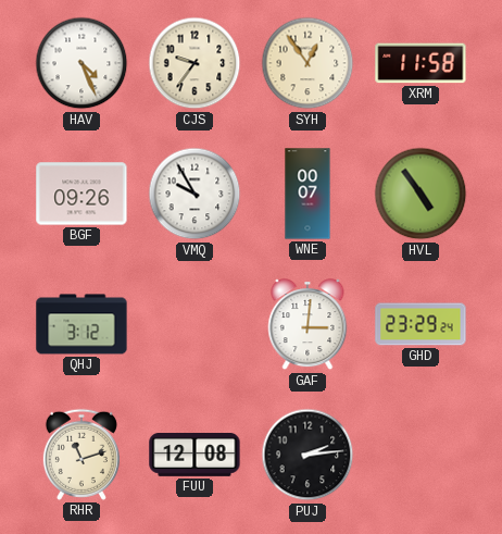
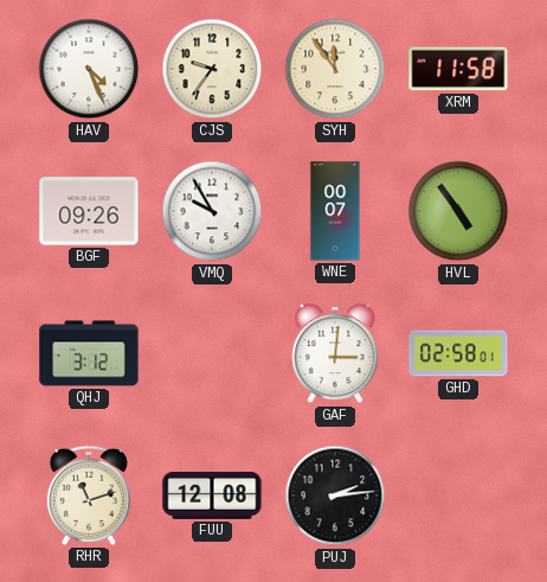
SYH: 12:54 -> 11:54 (335, 69)
GHD: 23:29 -> 02:58 (458, 353)
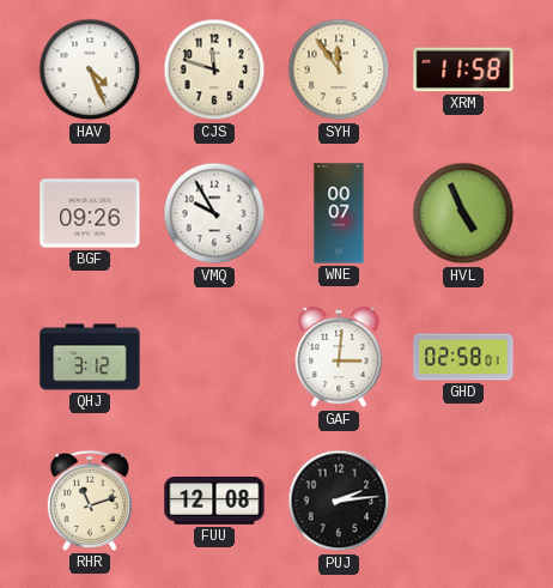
CJS: 9:36 -> 11:48 (214, 69)
HVL: 4:54 -> 4:56 (463, 213)
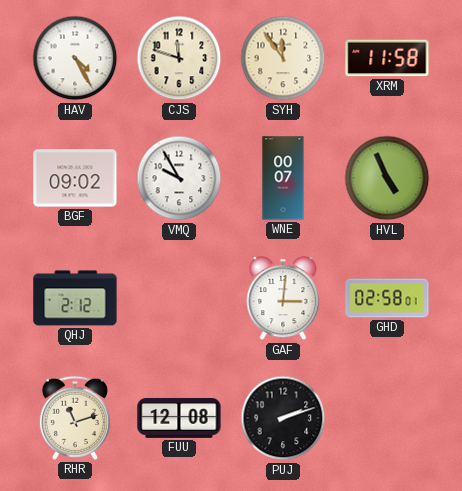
HAV: 4:26 -> 4:25 (75, 58)
BGF: 09:26 -> 09:02 (75, 178)
QHJ: 3:12 -> 2:12 (75, 298)
PUJ: 2:14 -> 2:12 (283, 418)
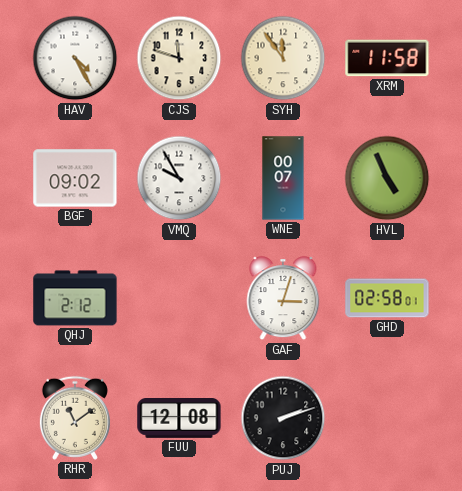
GAF: 3:01 -> 3:03 (283, 299)
RHR: 11:12 -> 11:09 (75, 418)
